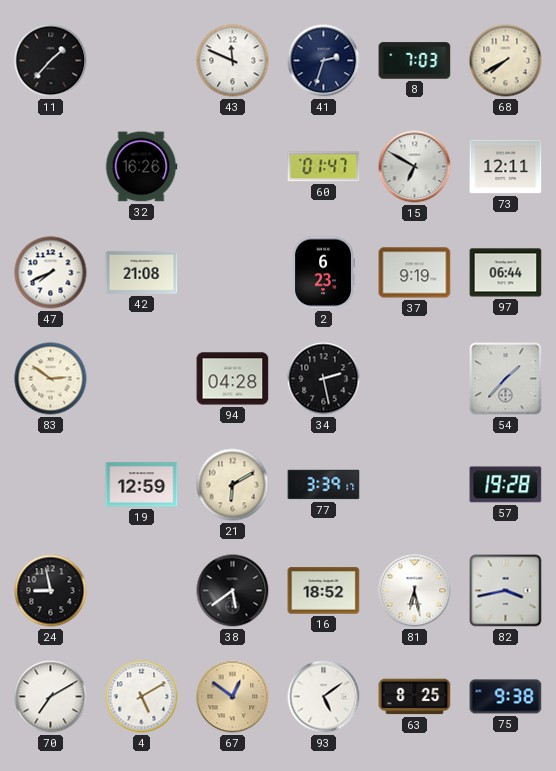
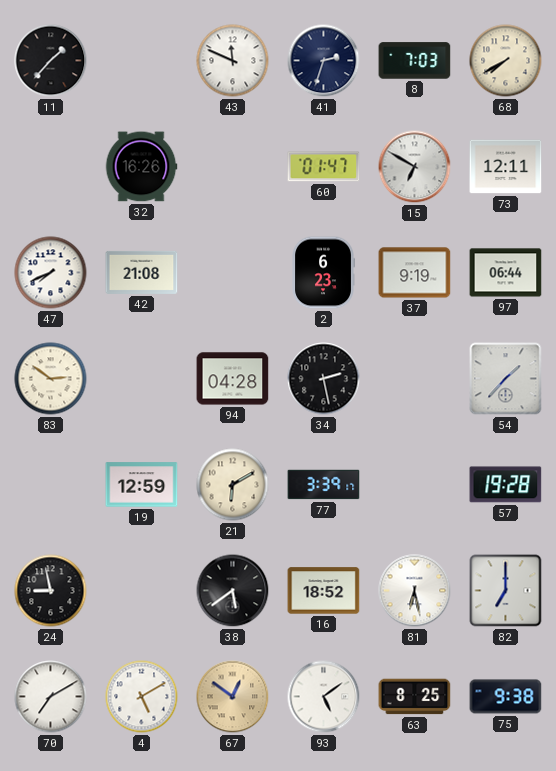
82: 3:43 -> 7:00 (506, 591)
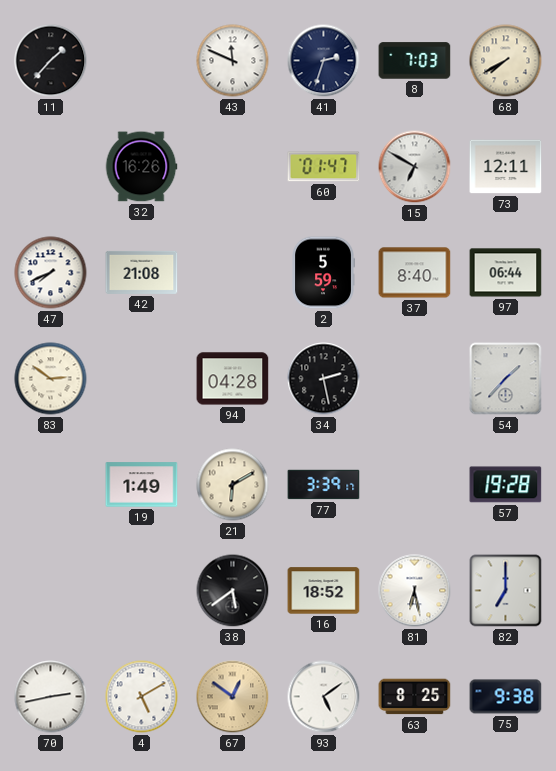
2: 6:23 -> 5:59 (323, 273)
37: 9:19 -> 8:40 (415, 273)
19: 12:59 -> 1:49 (142, 485)
24: 8:58 -> none (51, 591)
70: 7:10 -> 2:43 (51, 697)
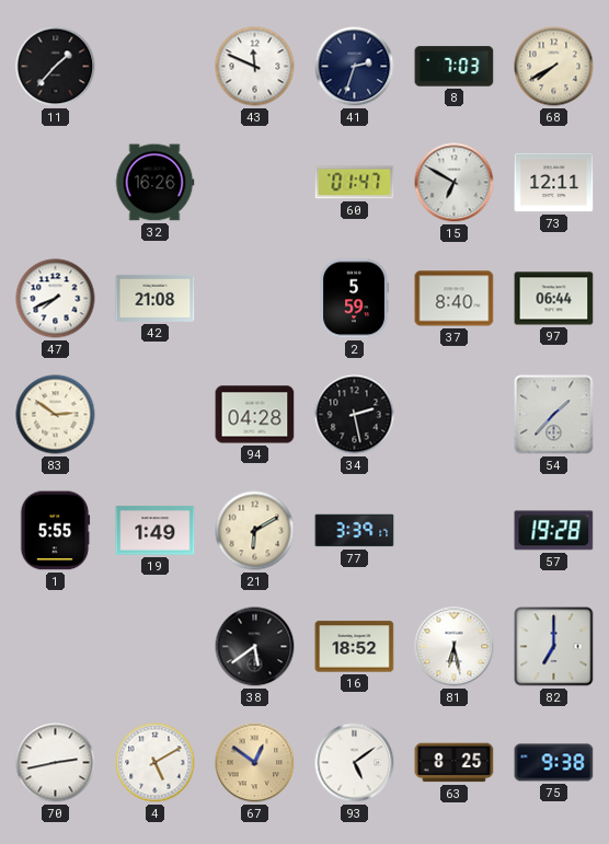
1: none -> 5:55 (55, 531)
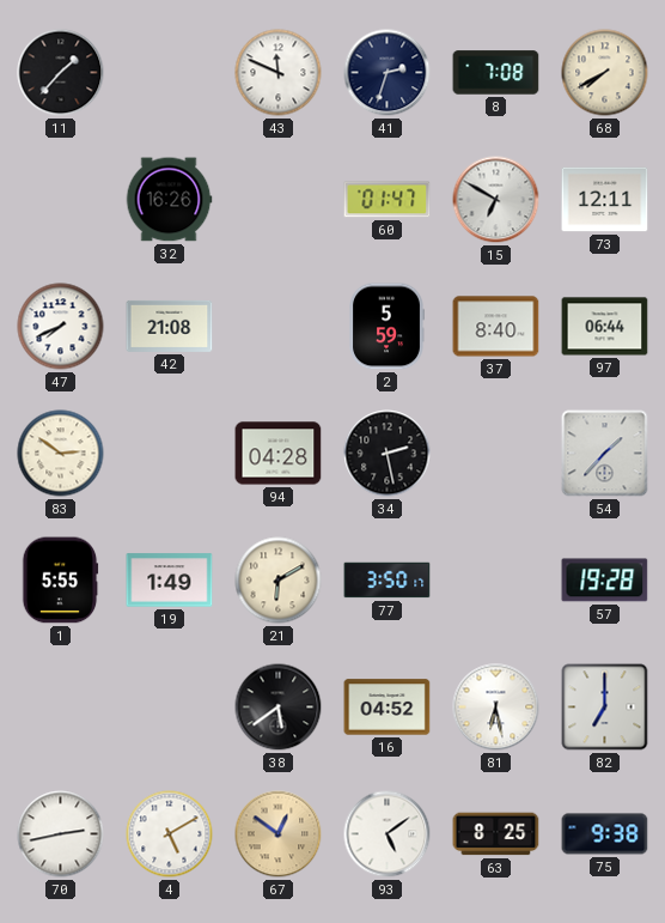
8: 7:03 -> 7:08 (496, 73)
77: 3:39 -> 3:50 (388, 581)
16: 18:52 -> 04:52 (388, 708)
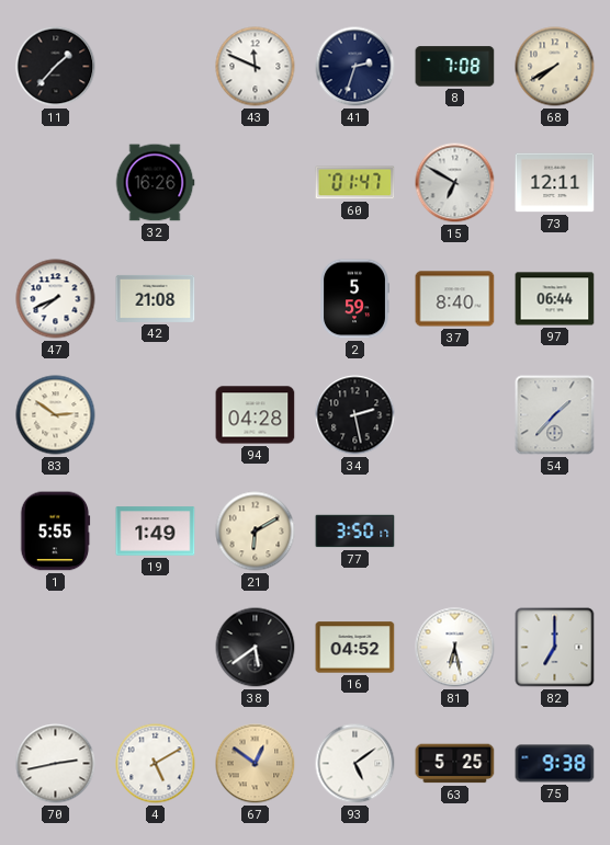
57: 19:28 -> none (605, 581)
63: 8:25 -> 5:25 (455, 764)
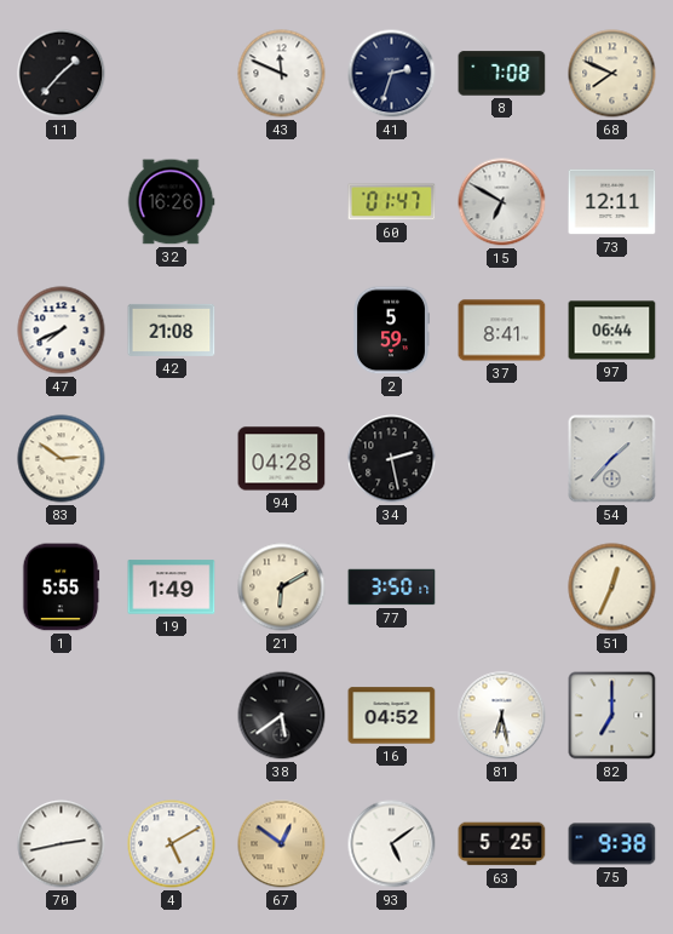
68: 7:40 -> 7:49 (612, 74)
37: 8:40 -> 8:41 (502, 331)
51: none -> 12:34 (612, 588)
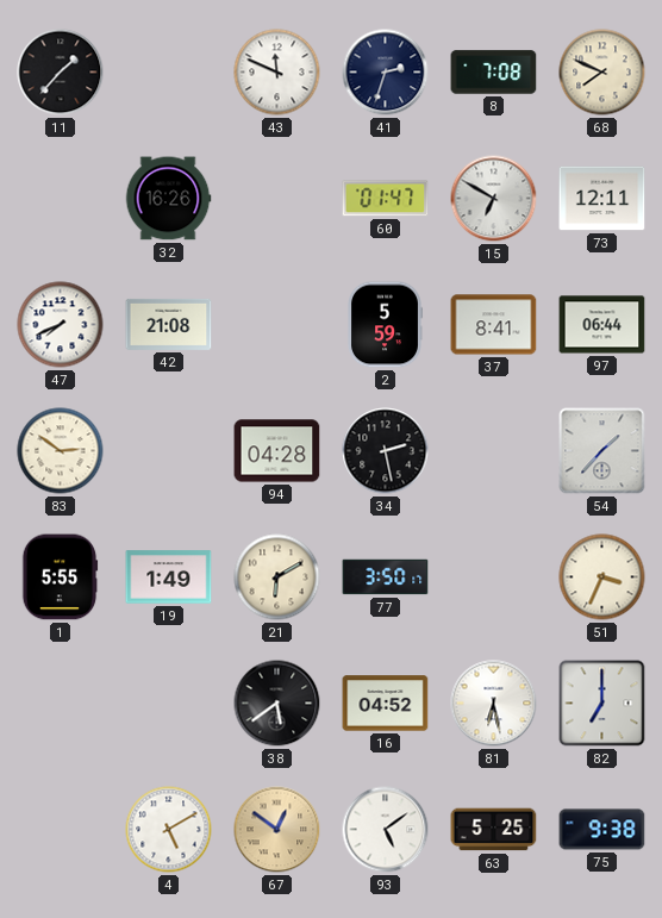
51: 12:34 -> 3:34 (602, 577)
70: 2:43 -> none (62, 844)
